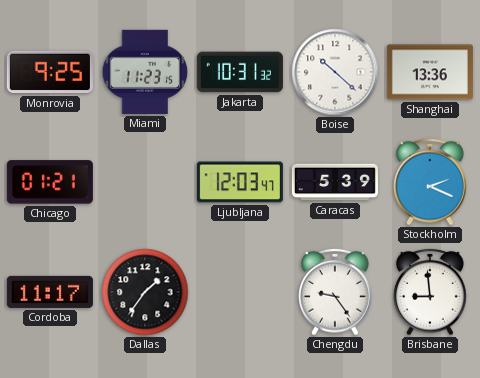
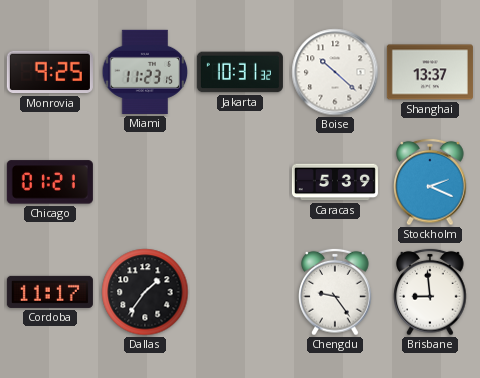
Shanghai: 13:36 -> 13:37 (430, 72)
Ljubljana: 12:03 -> none (240, 182)
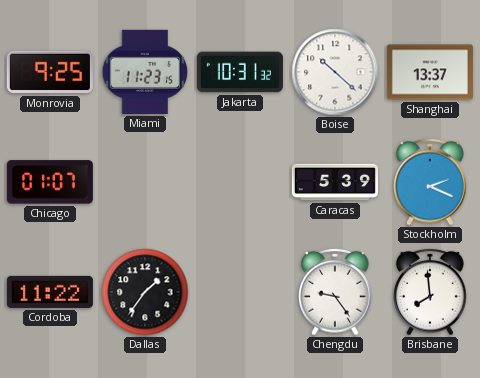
Chicago: 01:21 -> 01:07 (50, 182)
Cordoba: 11:17 -> 11:22 (50, 292)
Brisbane: 8:59 -> 7:59 (430, 292)
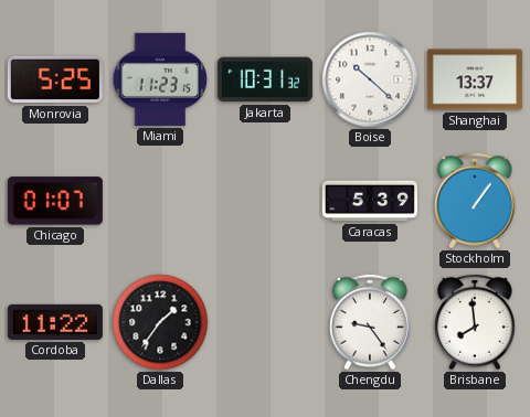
Monrovia: 9:25 -> 5:25 (55, 79)
Stockholm: 2:19 -> 1:06 (475, 201)
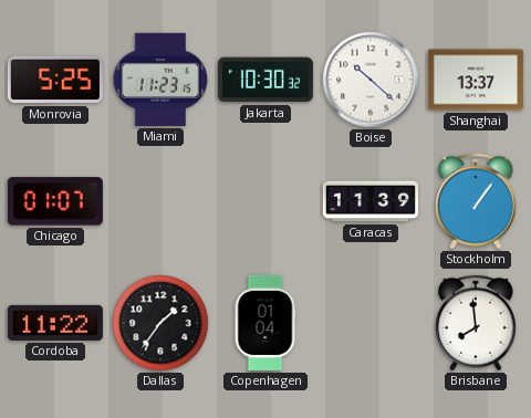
Jakarta: 10:31 -> 10:30 (265, 80)
Caracas: 5:39 -> 11:39 (371, 201)
Copenhagen: none -> 01:04 (265, 323)
Chengdu: 9:24 -> none (370, 322)
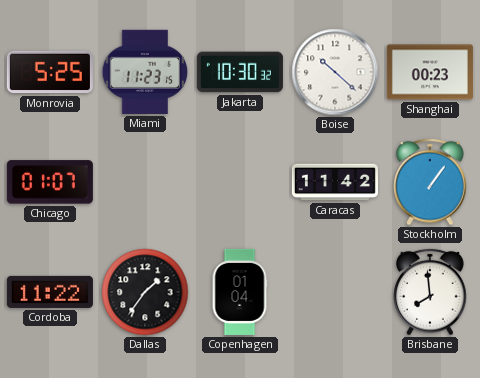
Shanghai: 13:37 -> 00:23 (430, 72)
Caracas: 11:39 -> 11:42 (335, 182)
